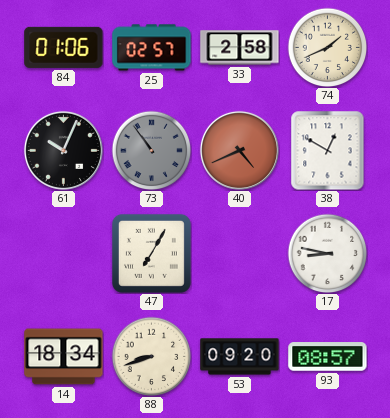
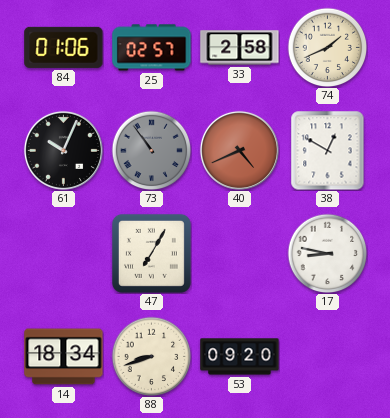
93: 08:57 -> none (328, 357)
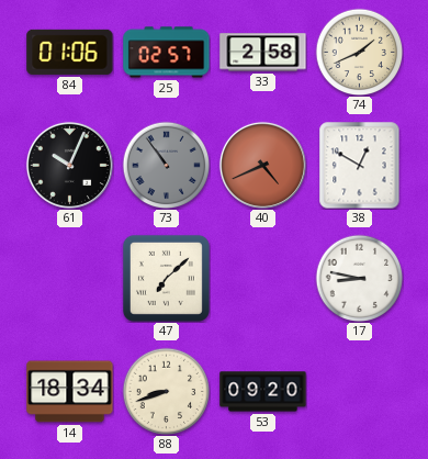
47: 7:05 -> 7:08 (166, 278)
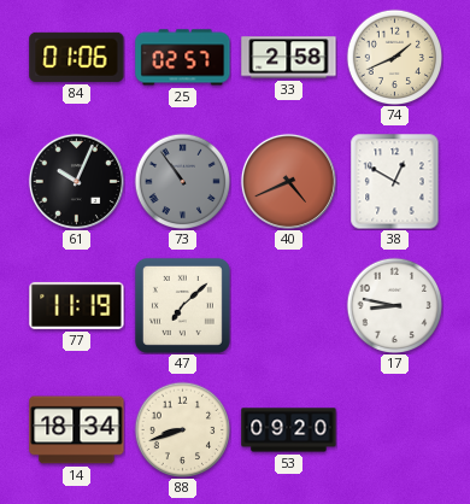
77: none -> 11:19 (77, 305)
